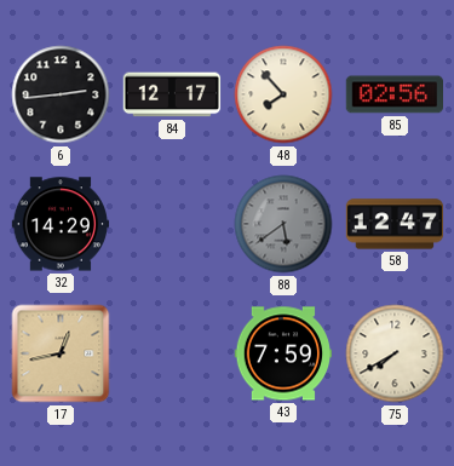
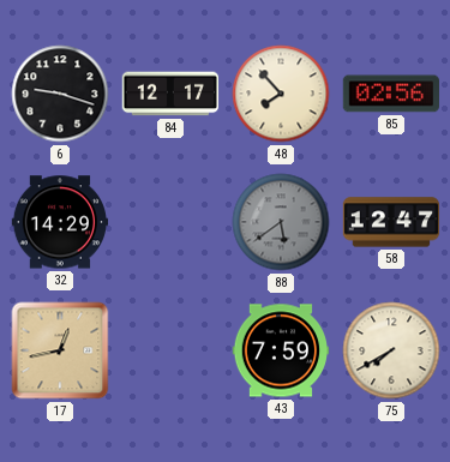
6: 2:44 -> 9:18 (60, 94)
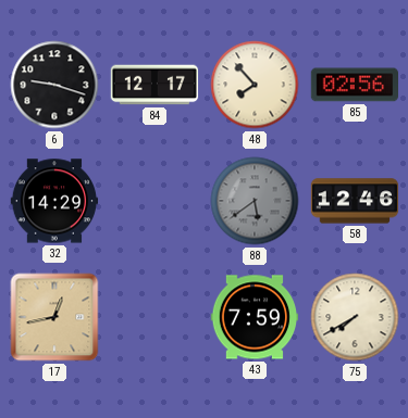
58: 12:47 -> 12:46 (355, 201)
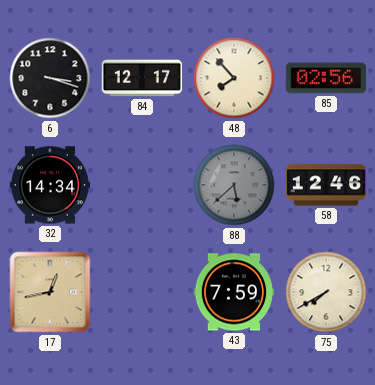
6: 9:18 -> 3:18 (50, 78)
32: 14:29 -> 14:34 (50, 185)
88: 5:39 -> 5:38 (234, 185)
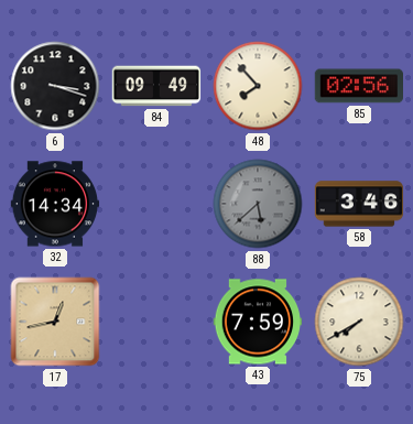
84: 12:17 -> 09:49 (156, 86)
58: 12:46 -> 3:46 (359, 204)
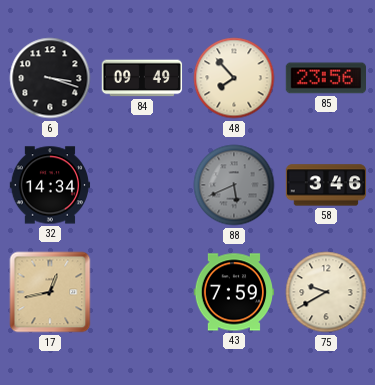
85: 02:56 -> 23:56 (326, 78)
88: 5:38 -> 5:41 (234, 185)
75: 7:40 -> 9:40 (326, 292)
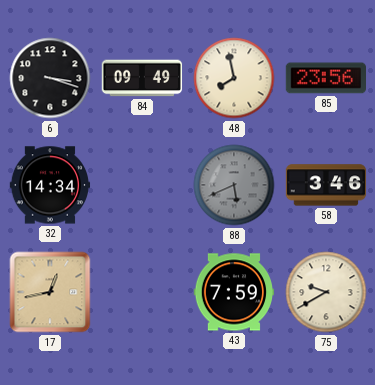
48: 7:53 -> 7:58 (234, 78)
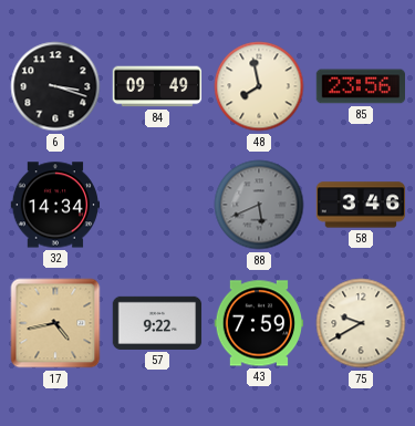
17: 12:43 -> 4:43 (55, 323)
57: none -> 9:22 (157, 323)
